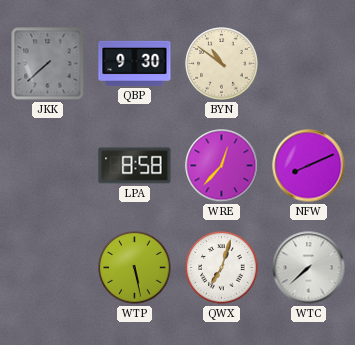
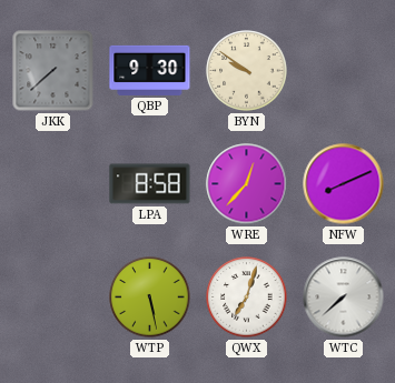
BYN: 10:51 -> 9:51 (247, 71)
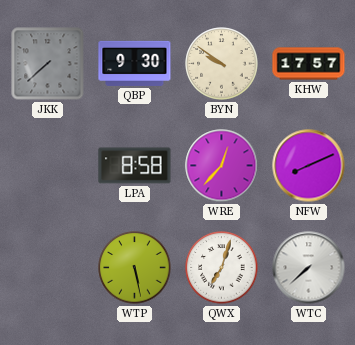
KHW: none -> 17:57 (309, 64)
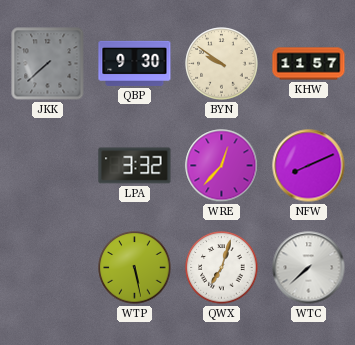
KHW: 17:57 -> 11:57 (309, 64)
LPA: 8:58 -> 3:32 (135, 166)
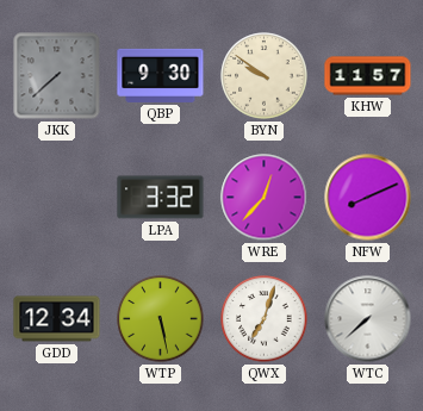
GDD: none -> 12:34 (57, 319)
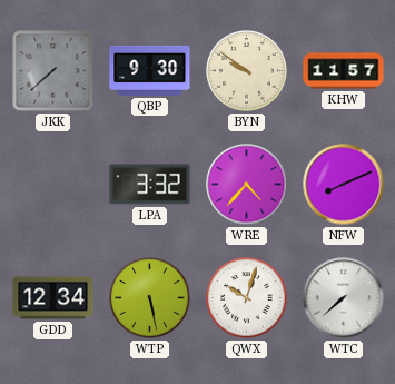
WRE: 12:37 -> 4:37 (247, 185)
QWX: 7:03 -> 10:03 (247, 298)
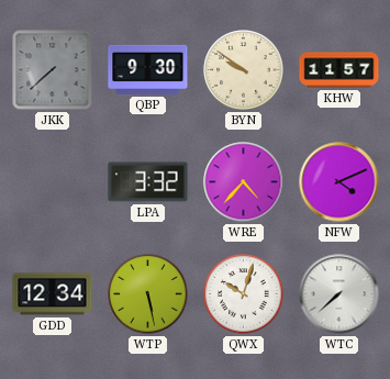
NFW: 8:11 -> 4:11 (339, 182)
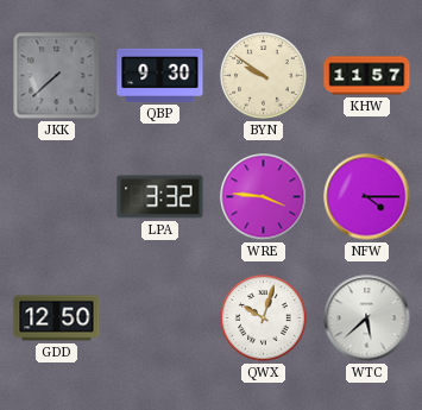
WRE: 4:37 -> 3:46 (264, 197)
NFW: 4:11 -> 4:15 (367, 197)
GDD: 12:34 -> 12:50 (57, 318)
WTP: 5:28 -> none (148, 294)
WTC: 7:38 -> 5:38 (367, 318)
